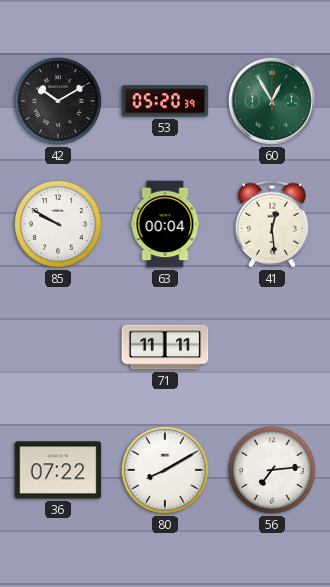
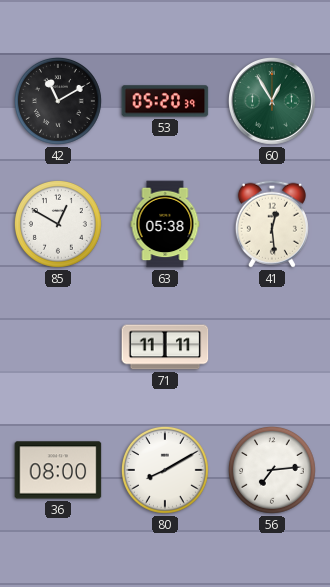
42: 10:10 -> 11:10 (58, 101)
85: 9:50 -> 12:50 (58, 224)
63: 00:04 -> 05:38 (165, 224)
36: 07:22 -> 08:00 (58, 470)
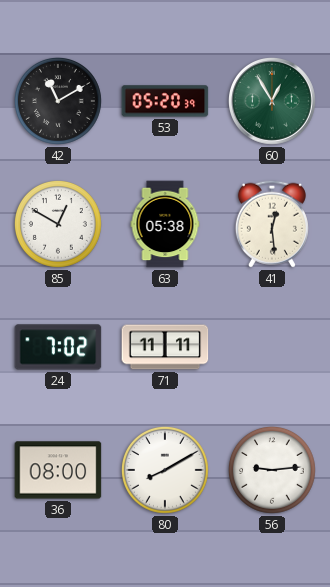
24: none -> 7:02 (58, 347)
56: 7:14 -> 9:14 (272, 470)
